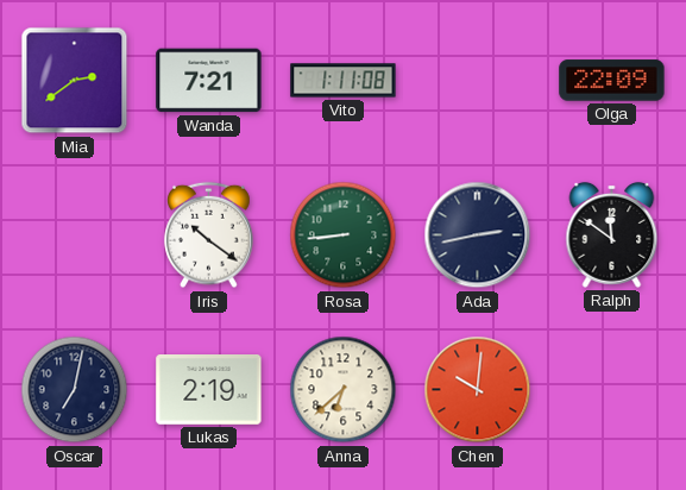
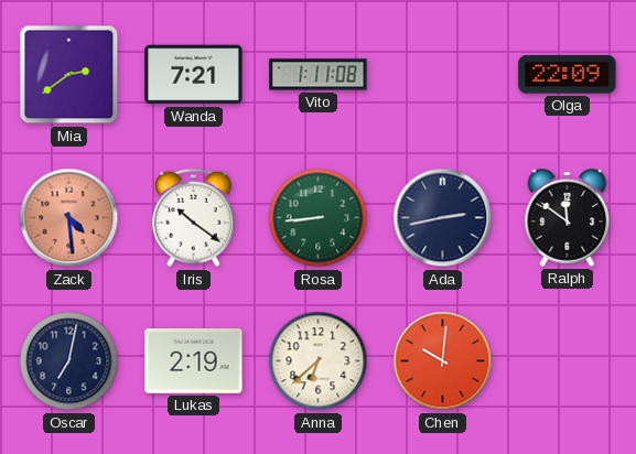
Zack: none -> 4:29 (69, 218)
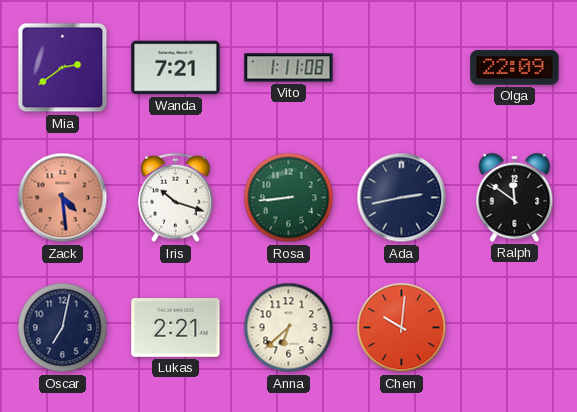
Iris: 10:21 -> 10:18 (176, 198)
Lukas: 2:19 -> 2:21 (176, 328)
